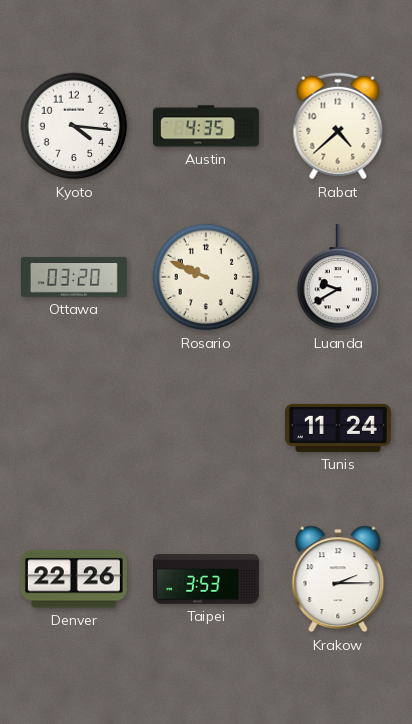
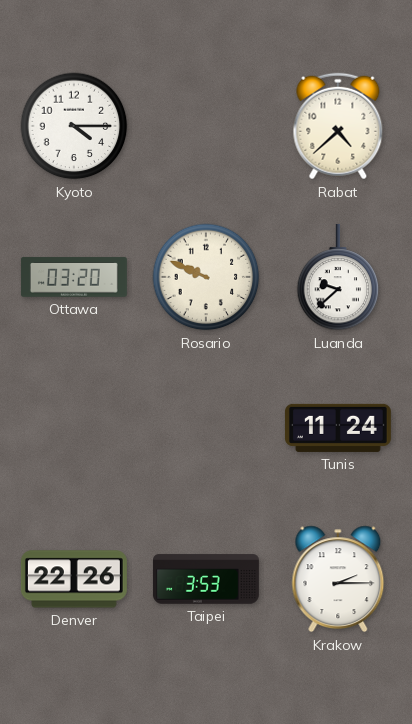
Kyoto: 4:16 -> 4:15 (74, 126)
Austin: 4:35 -> none (206, 126)
Luanda: 9:40 -> 9:38 (338, 277)
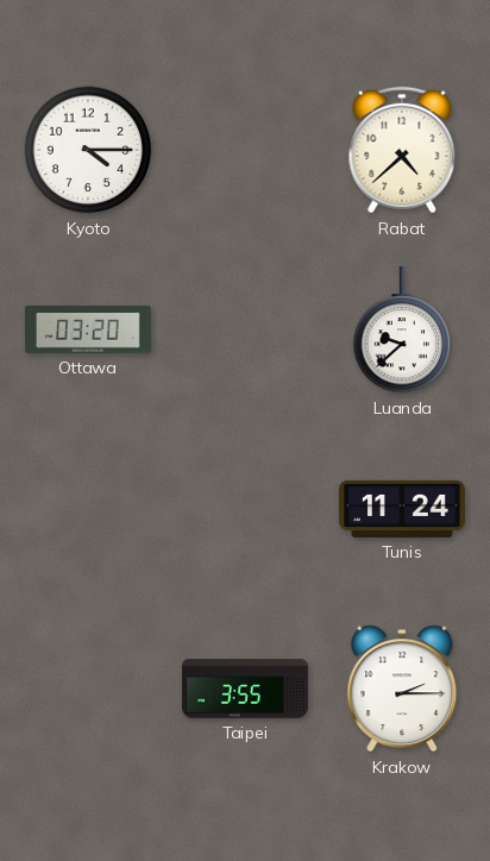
Rosario: 9:49 -> none (206, 277)
Denver: 22:26 -> none (74, 579)
Taipei: 3:53 -> 3:55 (245, 689)
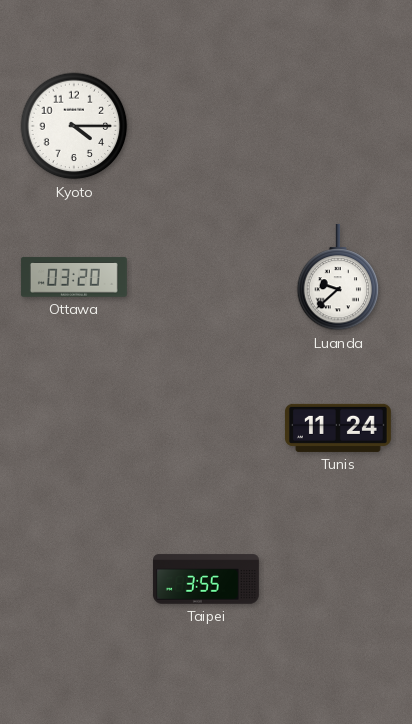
Rabat: 4:38 -> none (402, 150)
Krakow: 2:15 -> none (402, 689)
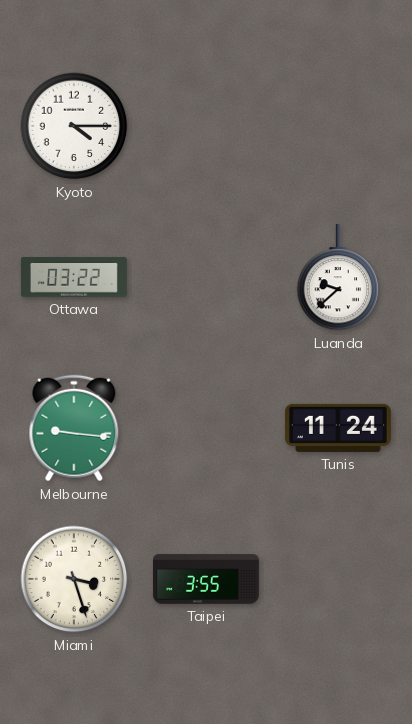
Ottawa: 03:20 -> 03:22 (74, 277)
Melbourne: none -> 9:16 (74, 428)
Miami: none -> 3:27 (74, 579)
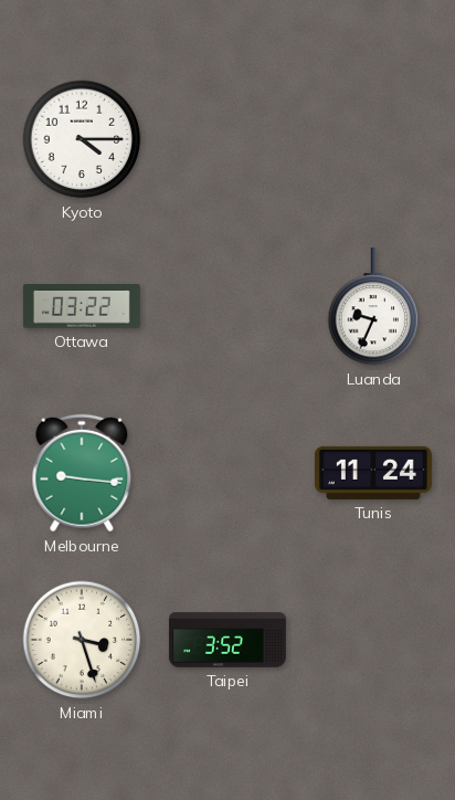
Luanda: 9:38 -> 9:34 (373, 306)
Taipei: 3:55 -> 3:52 (227, 640)
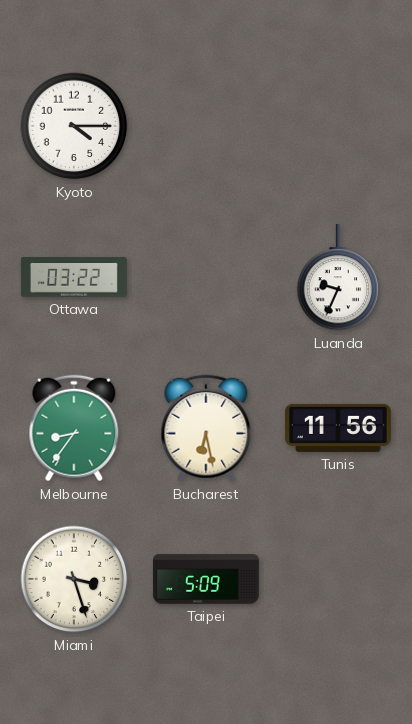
Melbourne: 9:16 -> 8:36 (74, 428)
Bucharest: none -> 6:28 (206, 428)
Tunis: 11:24 -> 11:56 (338, 428)
Taipei: 3:52 -> 5:09 (206, 579)
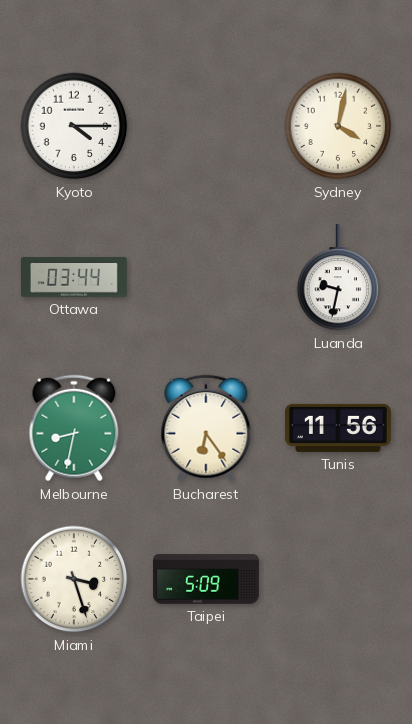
Sydney: none -> 4:02 (338, 126)
Ottawa: 03:22 -> 03:44 (74, 277)
Luanda: 9:34 -> 9:32 (338, 277)
Melbourne: 8:36 -> 8:32 (74, 428)
Bucharest: 6:28 -> 6:24 (206, 428)
